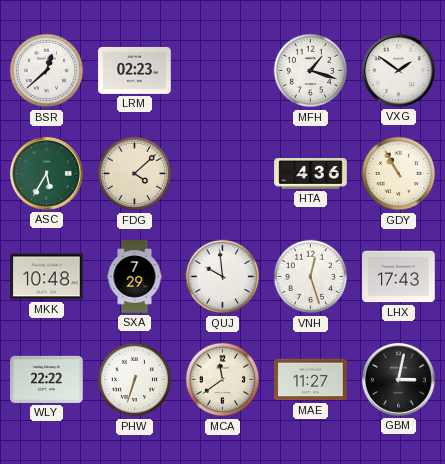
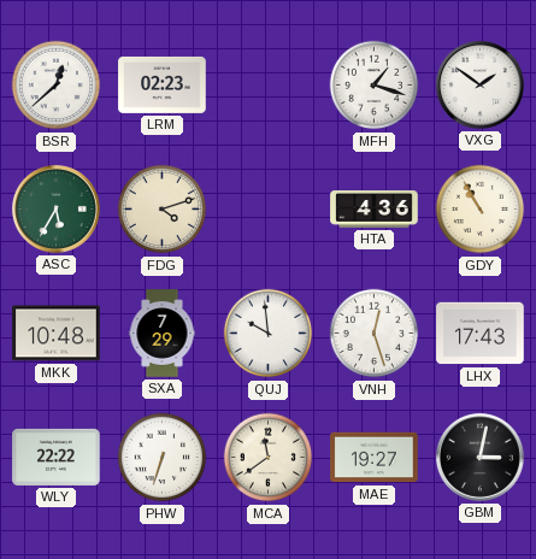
FDG: 4:08 -> 4:12 (163, 210)
MAE: 11:27 -> 19:27 (375, 458)
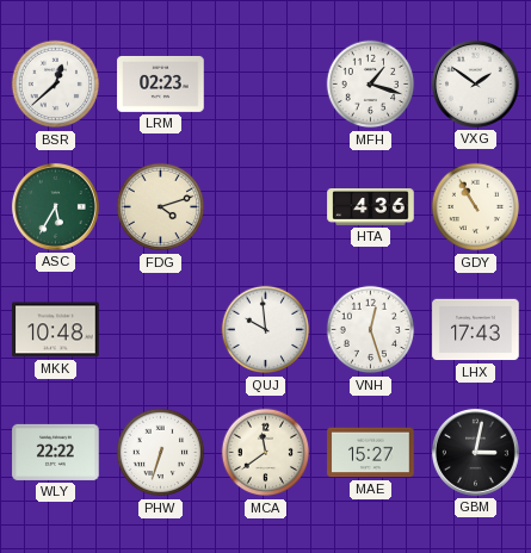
SXA: 7:29 -> none (163, 334)
MAE: 19:27 -> 15:27 (371, 453)
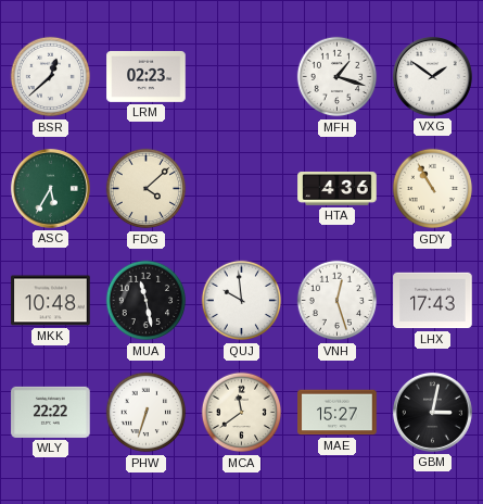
FDG: 4:12 -> 4:08 (147, 189)
MUA: none -> 11:28 (147, 301)
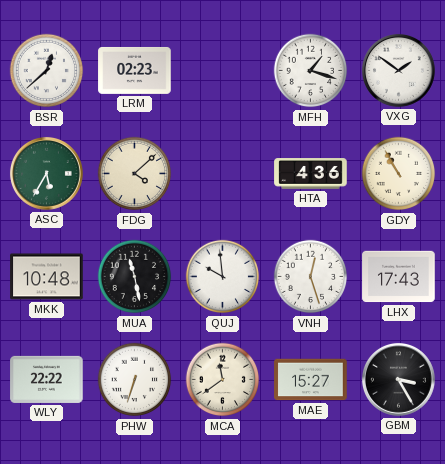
GBM: 3:02 -> 3:25 (399, 380)
